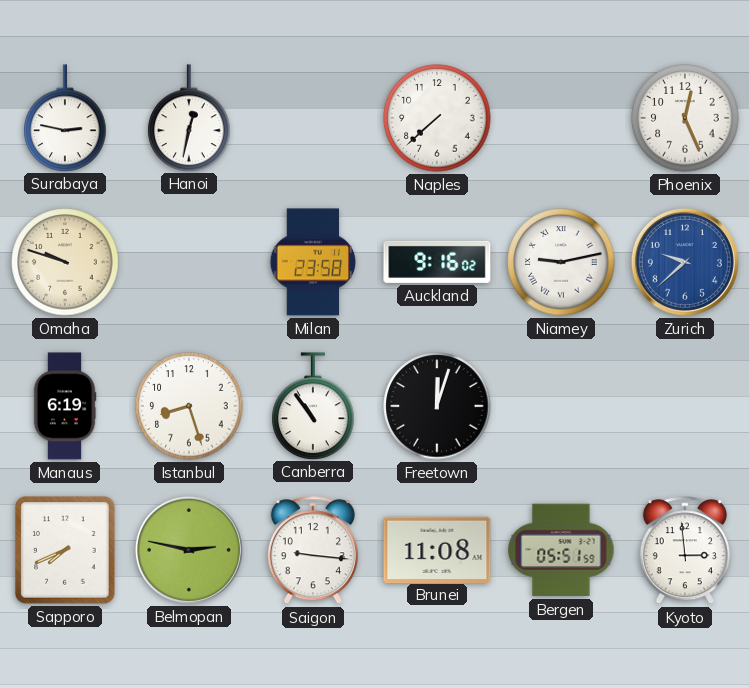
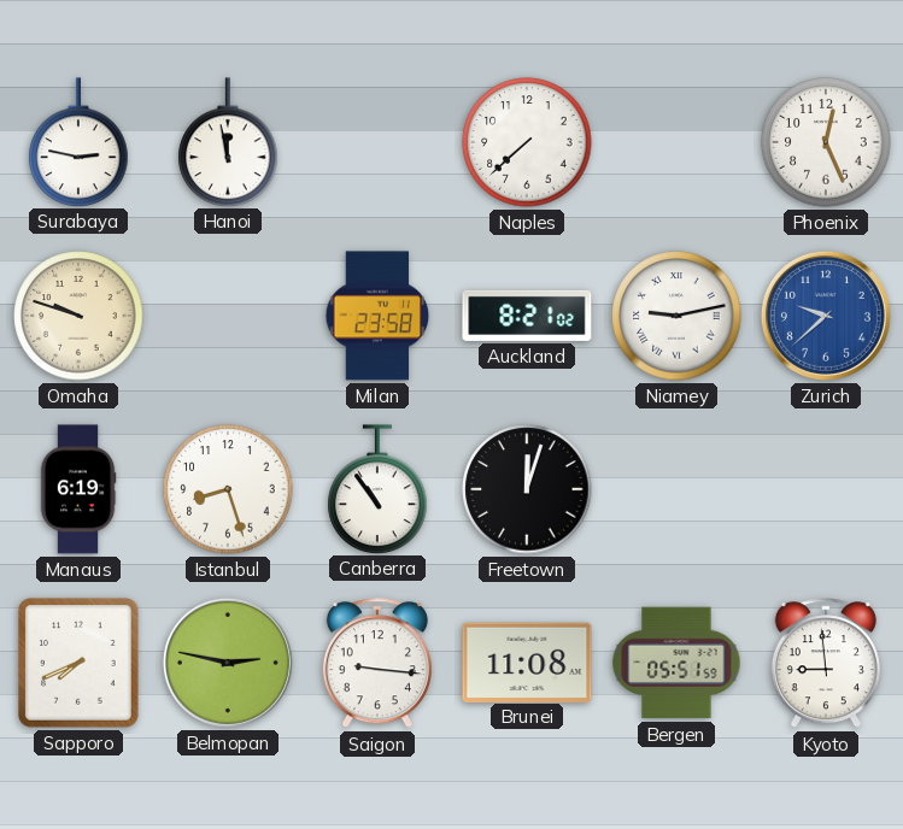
Hanoi: 12:32 -> 11:58 (228, 142)
Auckland: 9:16 -> 8:21 (527, 316)
Kyoto: 2:59 -> 8:59 (826, 664)
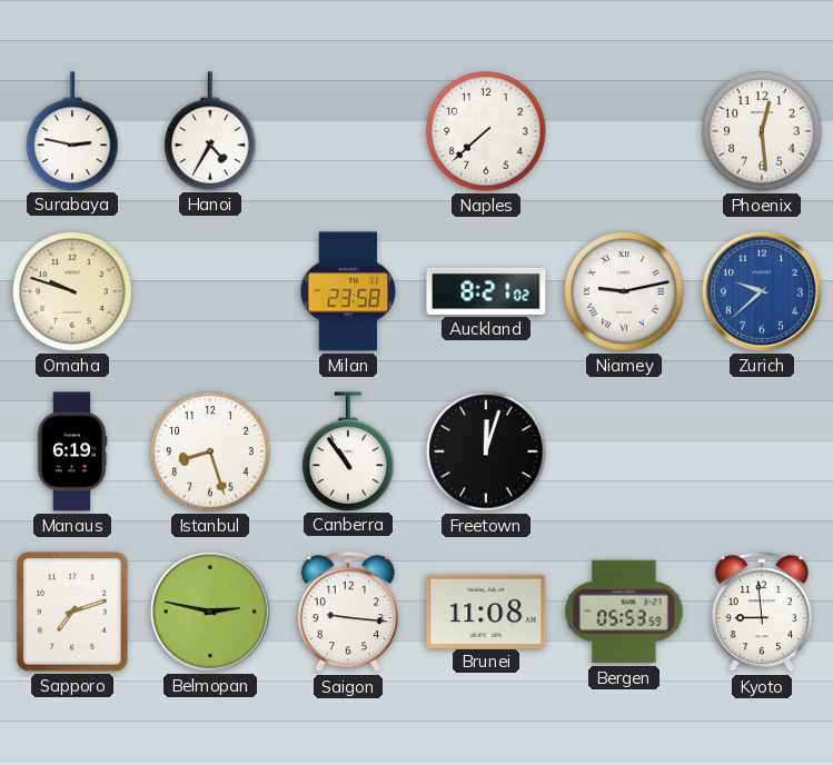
Hanoi: 11:58 -> 4:35 (210, 131)
Phoenix: 12:26 -> 12:29 (762, 131)
Sapporo: 7:41 -> 7:12 (72, 612)
Bergen: 05:51 -> 05:53 (624, 612)
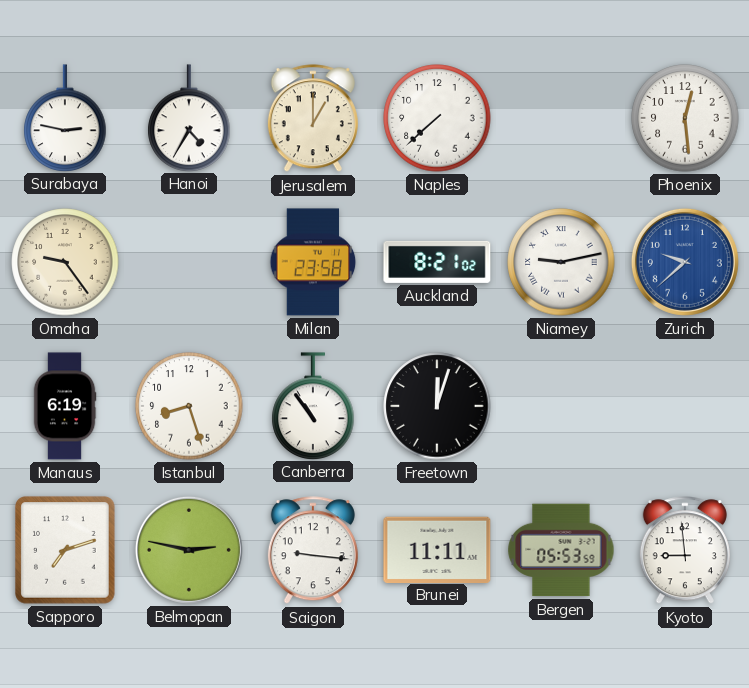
Jerusalem: none -> 1:00 (313, 119)
Omaha: 9:48 -> 9:24 (65, 262)
Brunei: 11:08 -> 11:11 (437, 549)
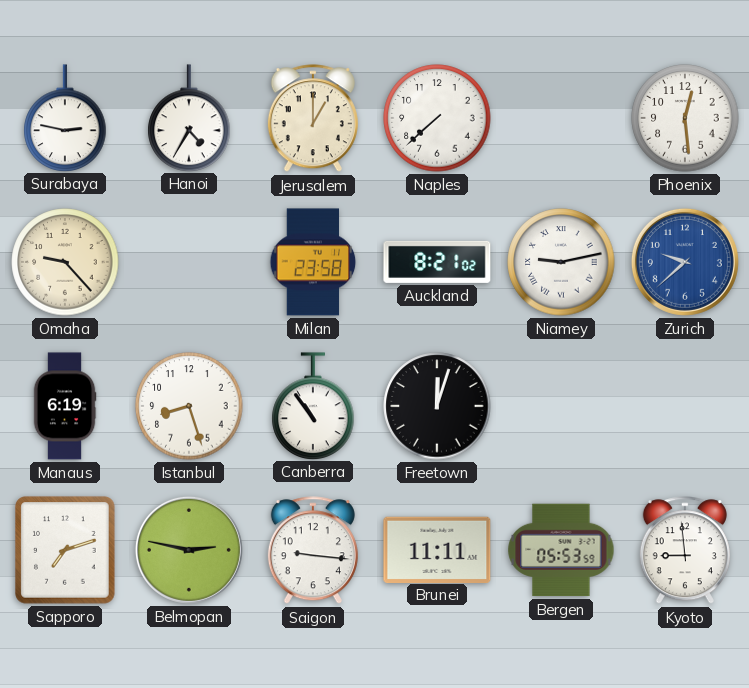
Omaha: 9:24 -> 9:23 (65, 262)
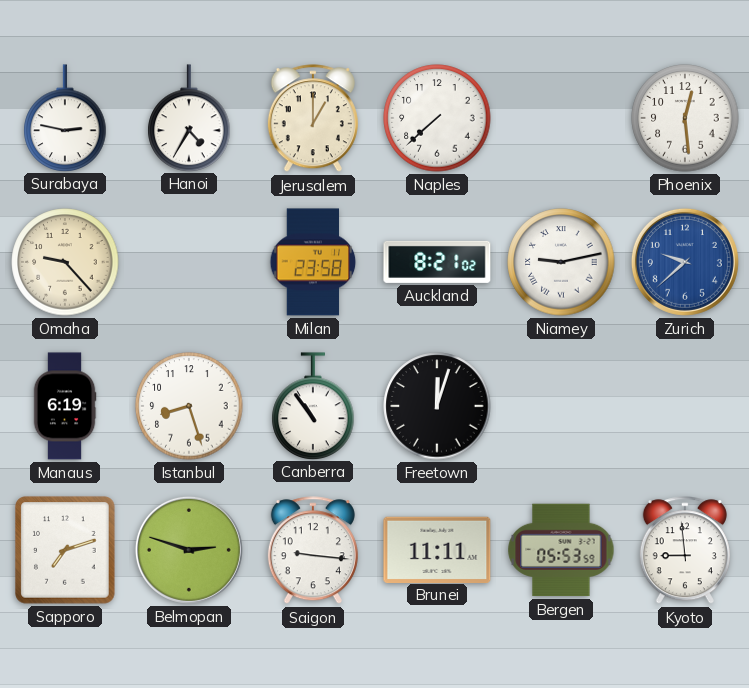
Belmopan: 2:47 -> 2:48 (189, 550)
